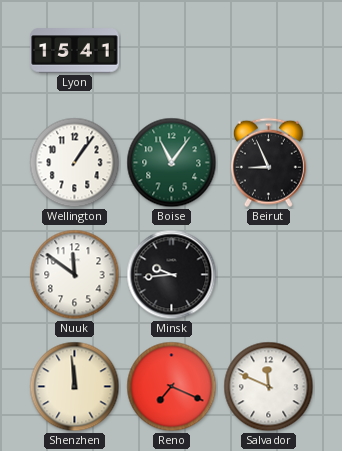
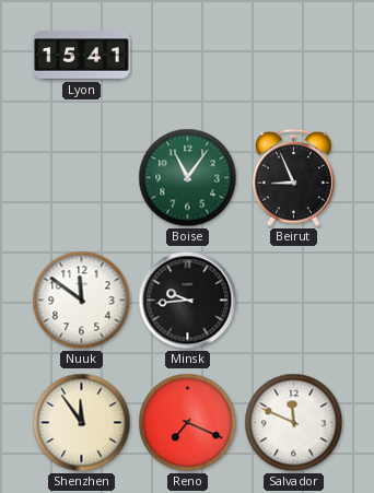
Wellington: 1:06 -> none (75, 163)
Shenzhen: 11:59 -> 11:54 (82, 423)
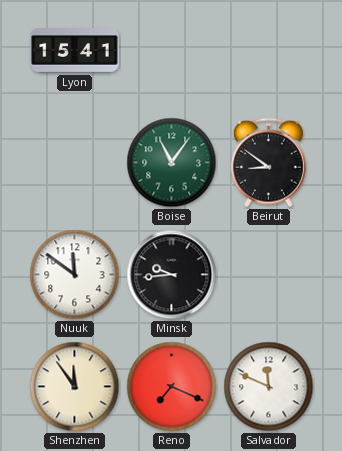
Beirut: 8:56 -> 8:51 (268, 163)
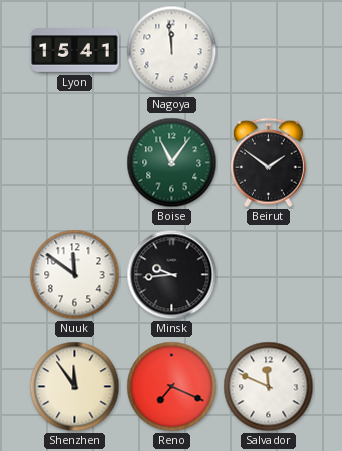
Nagoya: none -> 11:59 (172, 51)
Beirut: 8:51 -> 1:51 (268, 163)
